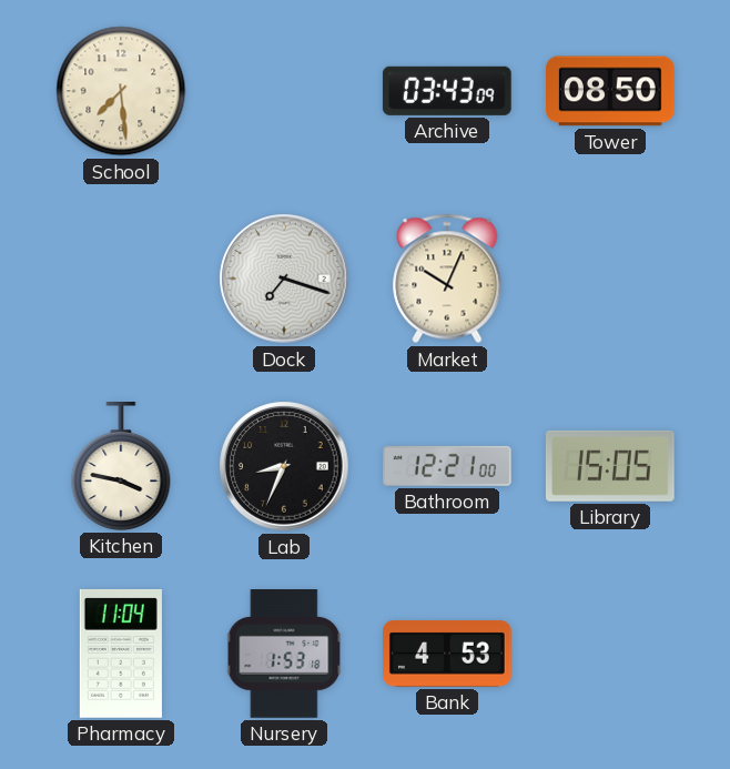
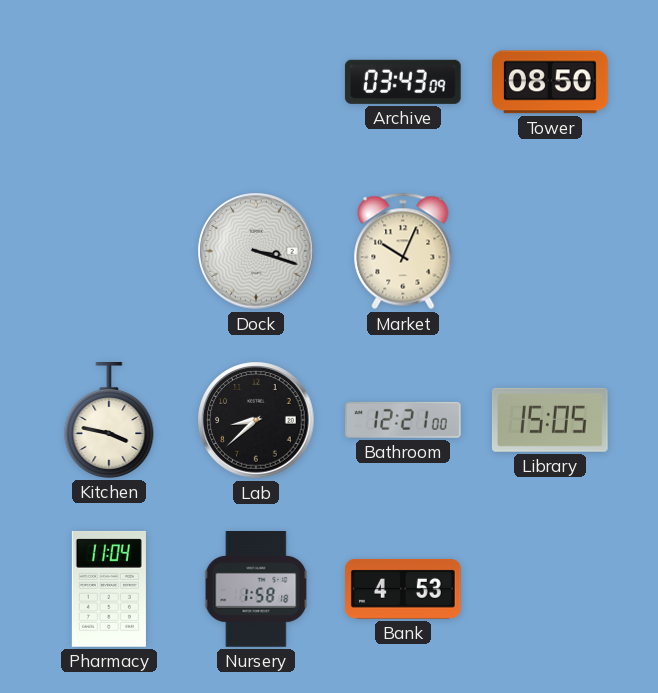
School: 7:29 -> none (121, 91)
Dock: 7:18 -> 3:18 (256, 251)
Lab: 8:34 -> 8:38 (256, 420)
Nursery: 1:53 -> 1:58 (256, 590)
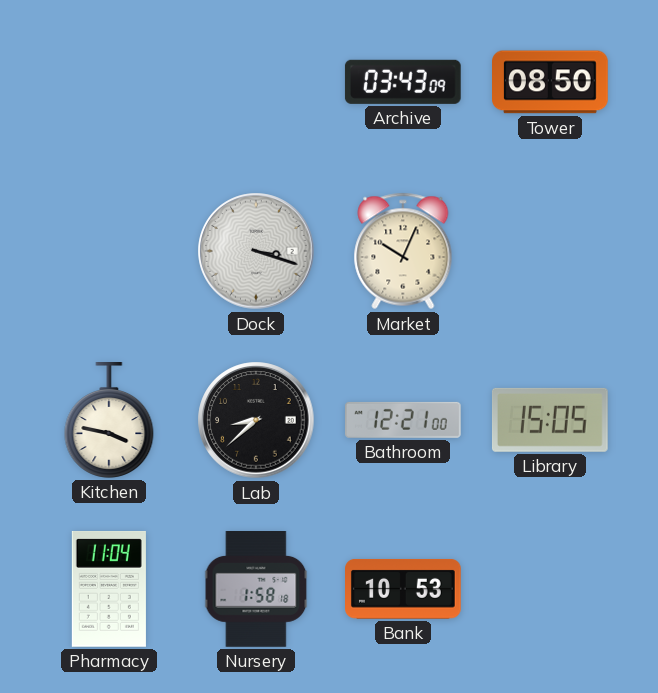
Bank: 4:53 -> 10:53 (404, 589)
